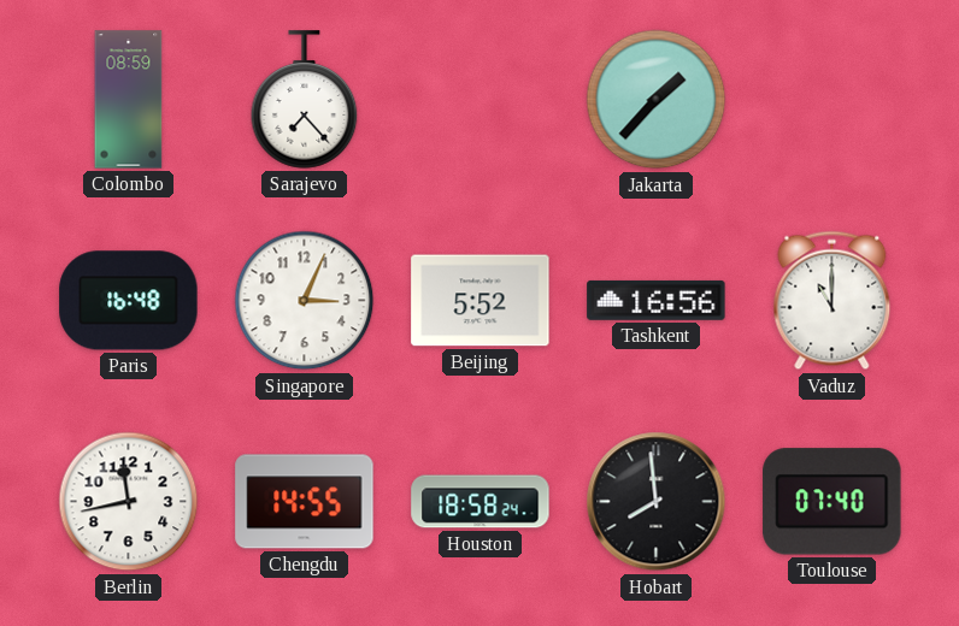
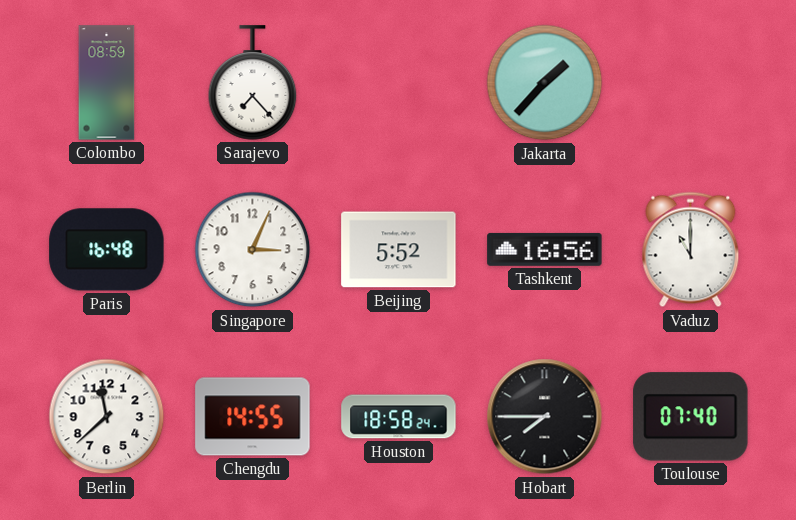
Berlin: 11:43 -> 11:38 (107, 417)
Hobart: 7:59 -> 7:45 (545, 417)
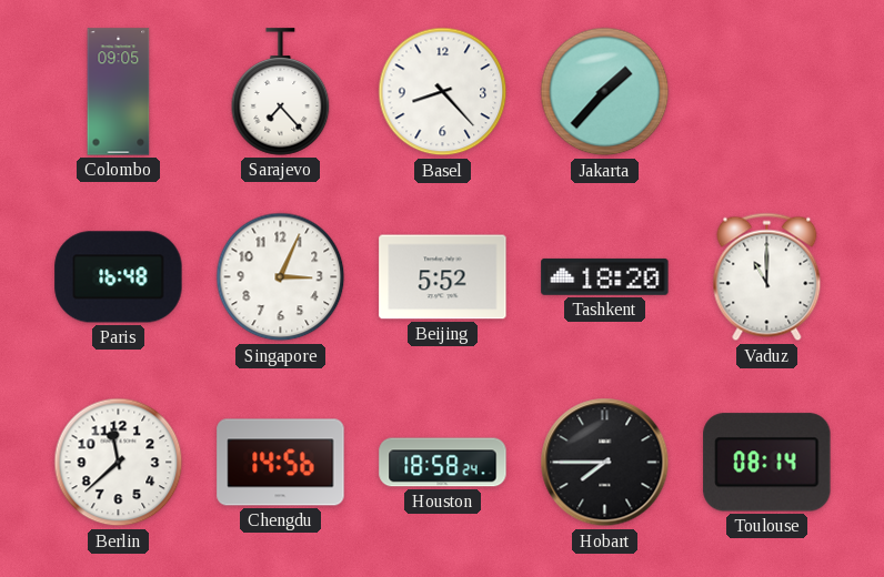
Colombo: 08:59 -> 09:05 (119, 92)
Basel: none -> 8:23 (443, 92)
Tashkent: 16:56 -> 18:20 (605, 276)
Chengdu: 14:55 -> 14:56 (281, 463)
Toulouse: 07:40 -> 08:14 (767, 463)
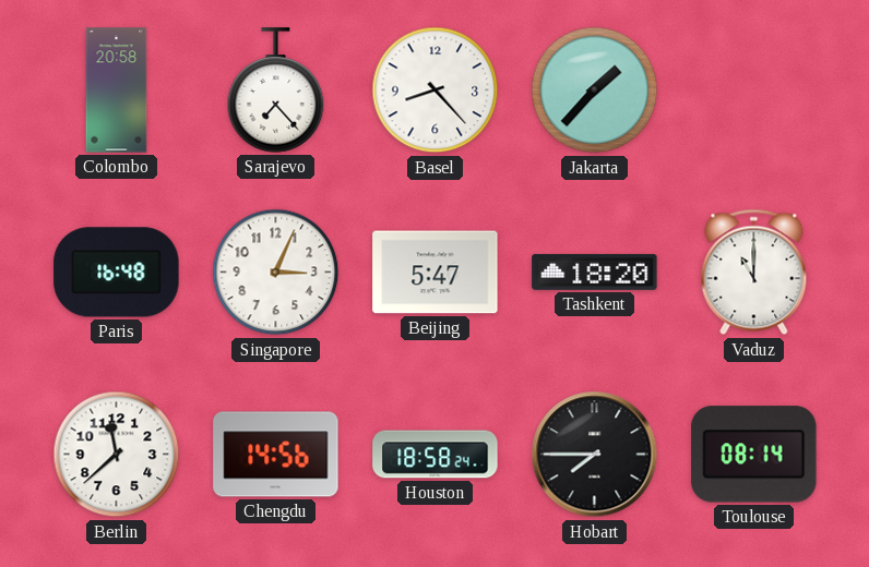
Colombo: 09:05 -> 20:58 (117, 91)
Beijing: 5:52 -> 5:47 (436, 273)
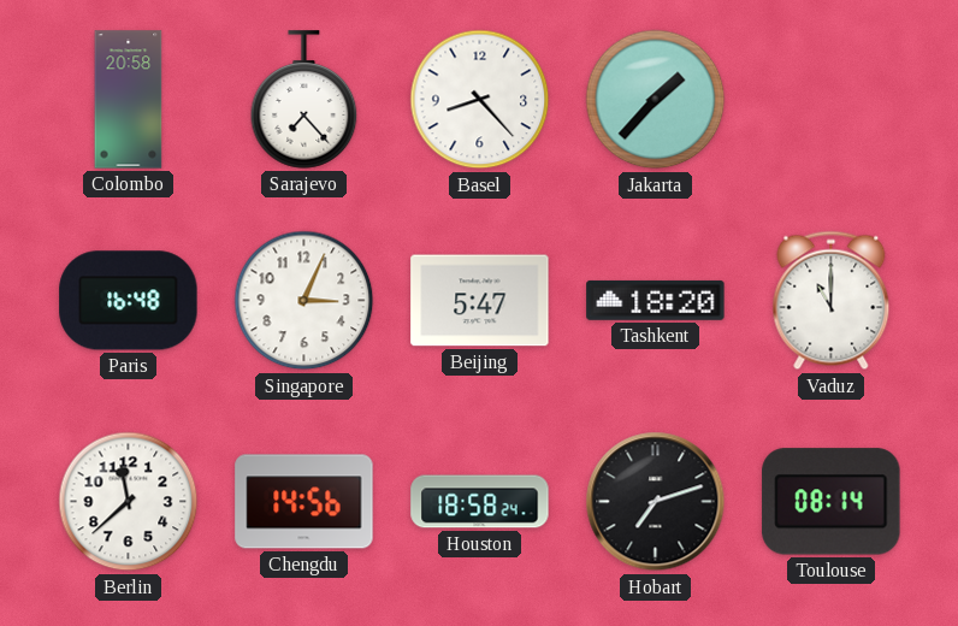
Hobart: 7:45 -> 7:12 (656, 502)
